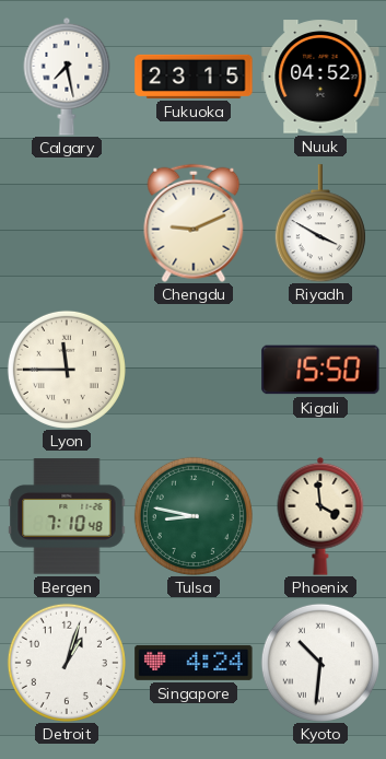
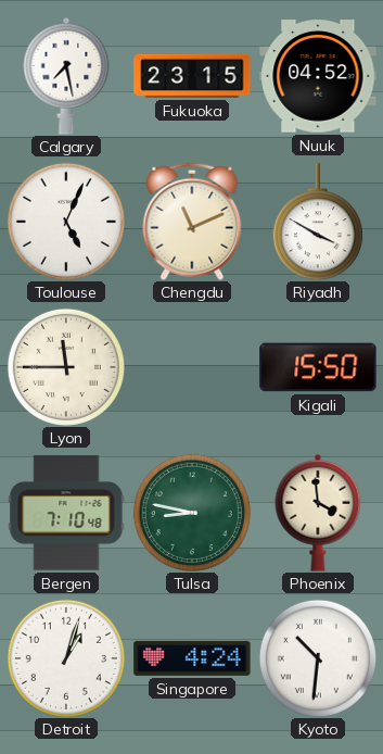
Toulouse: none -> 5:04 (66, 222)
Chengdu: 9:11 -> 11:11 (192, 222)
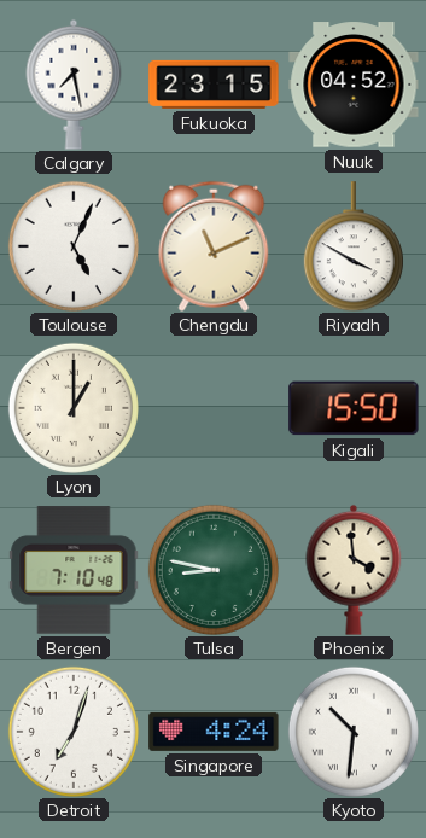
Lyon: 11:45 -> 1:00 (74, 408)
Detroit: 1:03 -> 7:03 (74, 732)
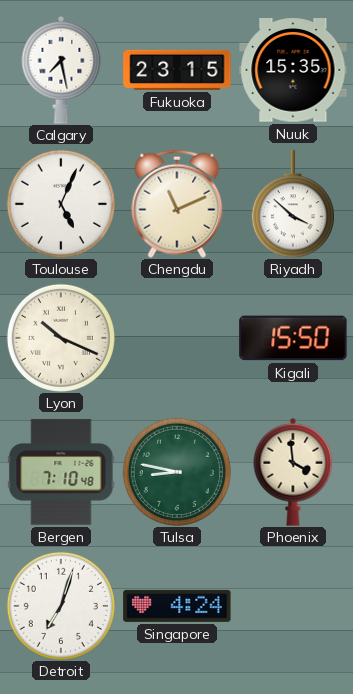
Nuuk: 04:52 -> 15:35 (293, 70)
Riyadh: 3:50 -> 3:52 (293, 204)
Lyon: 1:00 -> 10:19 (61, 338)
Kyoto: 10:31 -> none (354, 732)
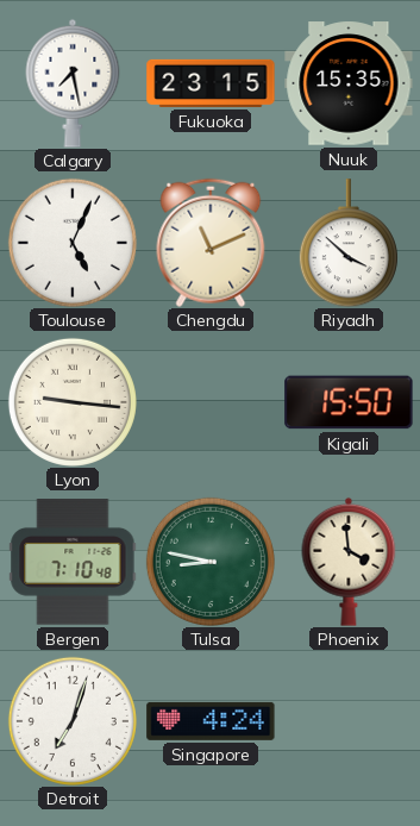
Lyon: 10:19 -> 9:16 (73, 402)
